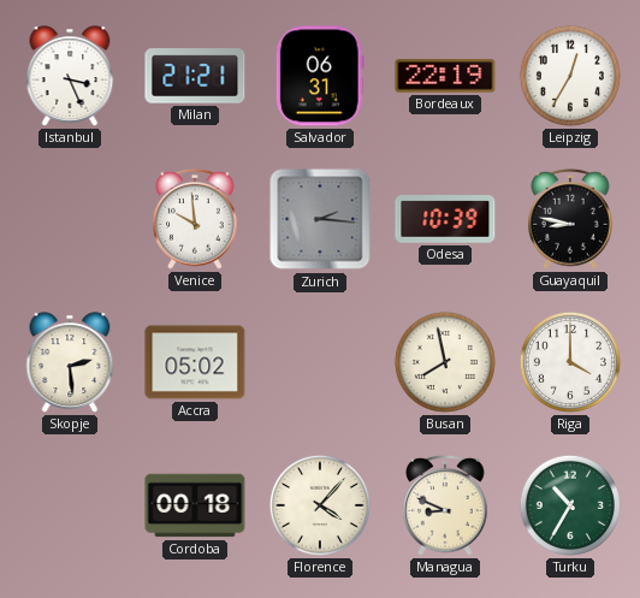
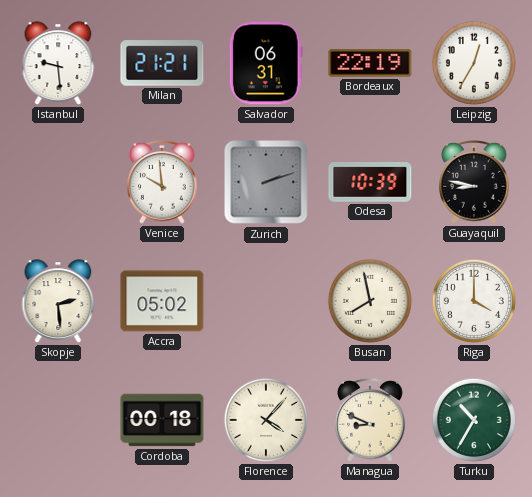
Istanbul: 3:26 -> 9:29 (58, 63)
Zurich: 2:16 -> 2:12 (266, 182)
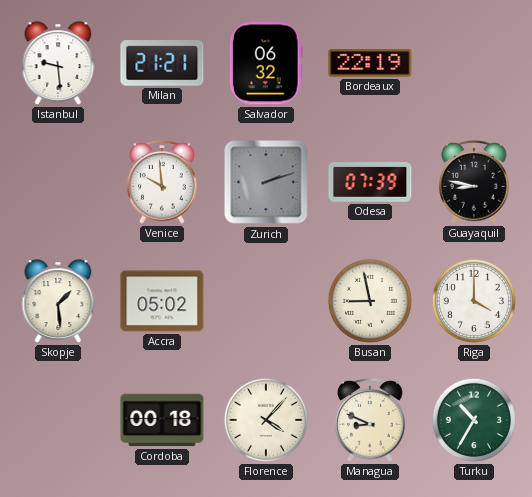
Salvador: 06:31 -> 06:32 (266, 63)
Leipzig: 12:35 -> none (474, 63)
Odesa: 10:39 -> 07:39 (370, 183)
Skopje: 2:29 -> 1:29 (58, 301)
Busan: 7:58 -> 8:58 (370, 301)
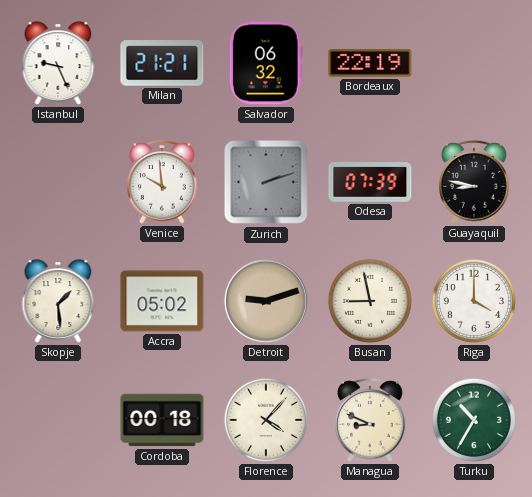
Istanbul: 9:29 -> 9:26 (58, 63)
Detroit: none -> 9:12 (266, 301)
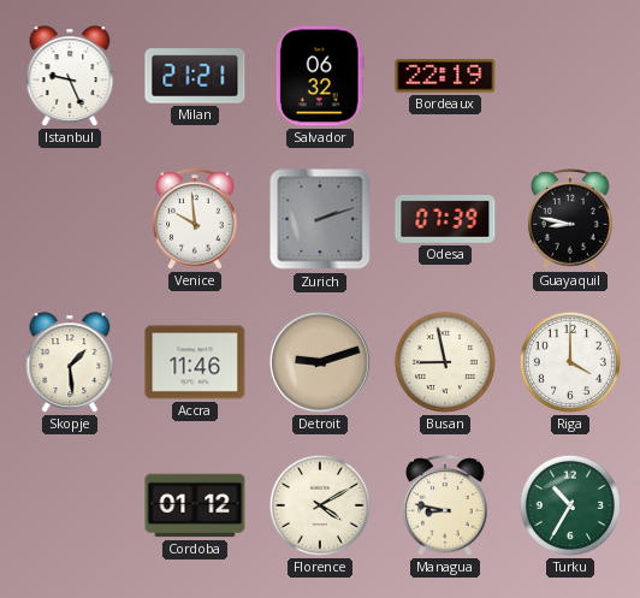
Accra: 05:02 -> 11:46 (195, 362)
Cordoba: 00:18 -> 01:12 (195, 505)
Florence: 4:07 -> 4:10 (320, 505)
Managua: 8:49 -> 8:47 (445, 507)
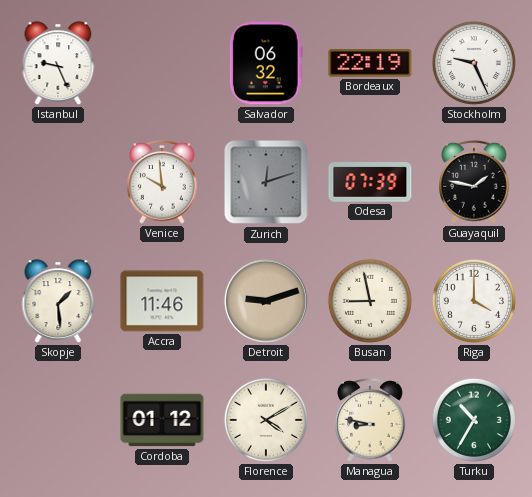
Milan: 21:21 -> none (195, 76)
Stockholm: none -> 9:26 (474, 63)
Zurich: 2:12 -> 12:12 (266, 182)
Guayaquil: 8:47 -> 1:47 (474, 183)
